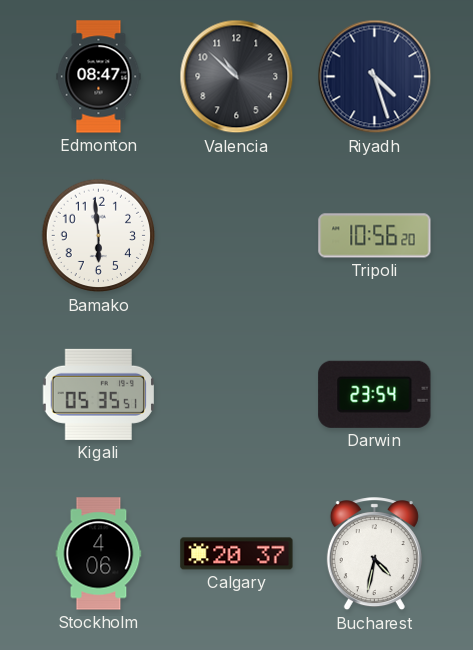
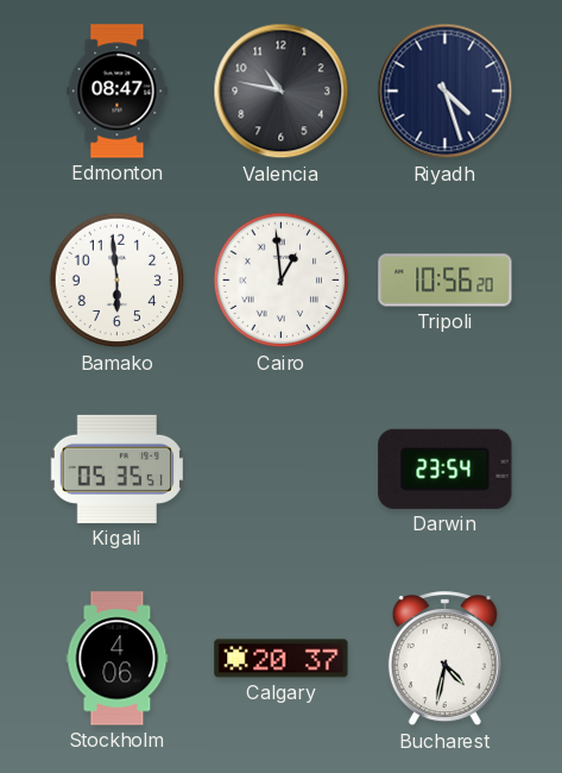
Valencia: 10:52 -> 10:47 (282, 92)
Cairo: none -> 12:59 (282, 281)
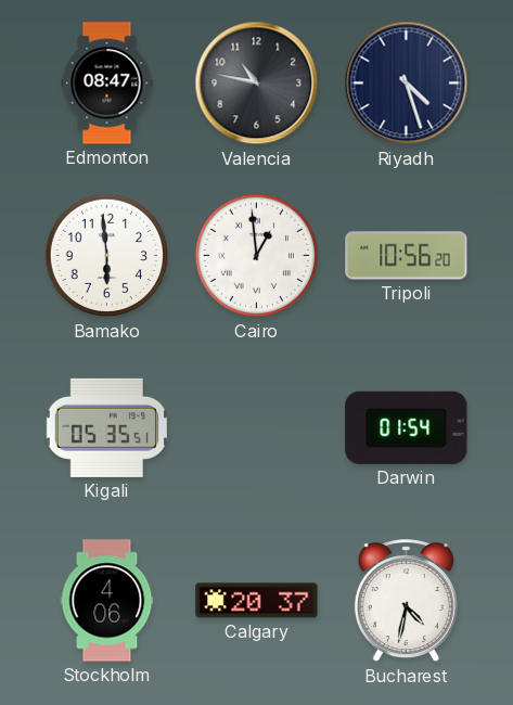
Darwin: 23:54 -> 01:54 (407, 427)
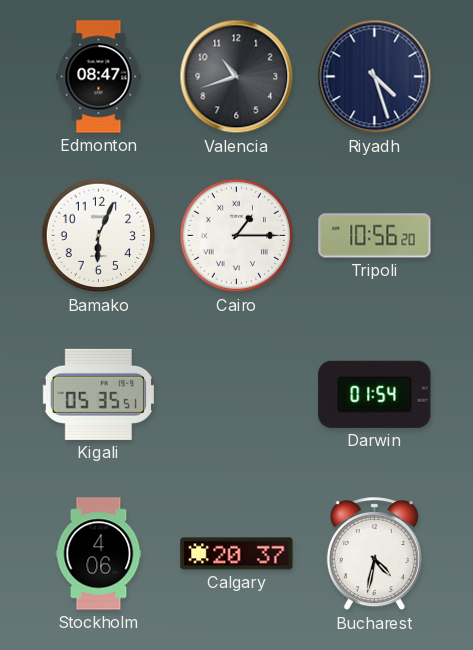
Valencia: 10:47 -> 10:42 (237, 77)
Bamako: 5:59 -> 6:04 (99, 236)
Cairo: 12:59 -> 1:15 (237, 236)
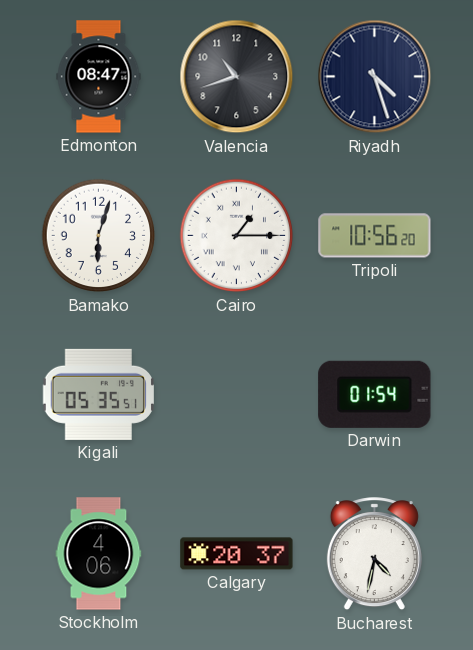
Bamako: 6:04 -> 6:03 (99, 236)
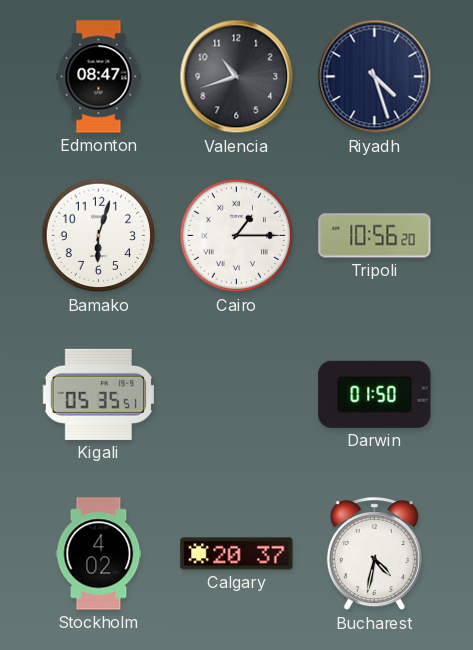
Darwin: 01:54 -> 01:50 (375, 394)
Stockholm: 4:06 -> 4:02 (99, 554)
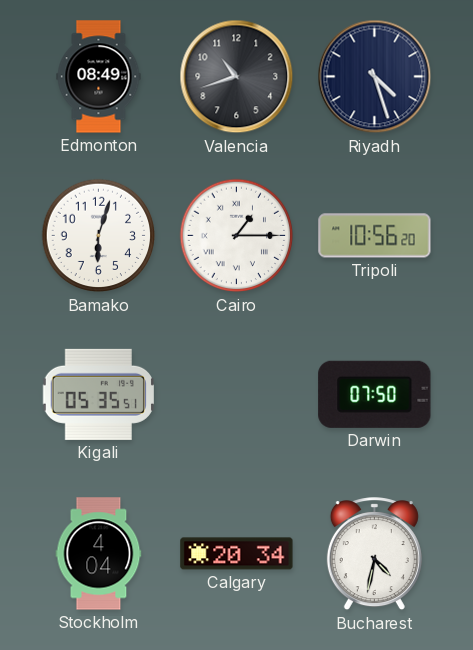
Edmonton: 08:47 -> 08:49 (99, 77)
Darwin: 01:50 -> 07:50 (375, 394)
Stockholm: 4:02 -> 4:04 (99, 554)
Calgary: 20:37 -> 20:34 (237, 554)
